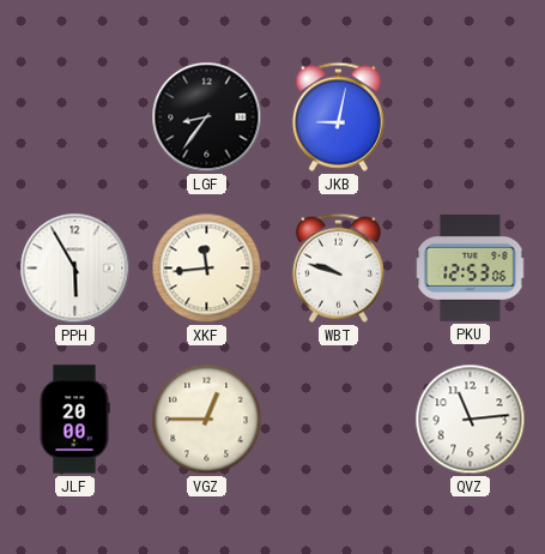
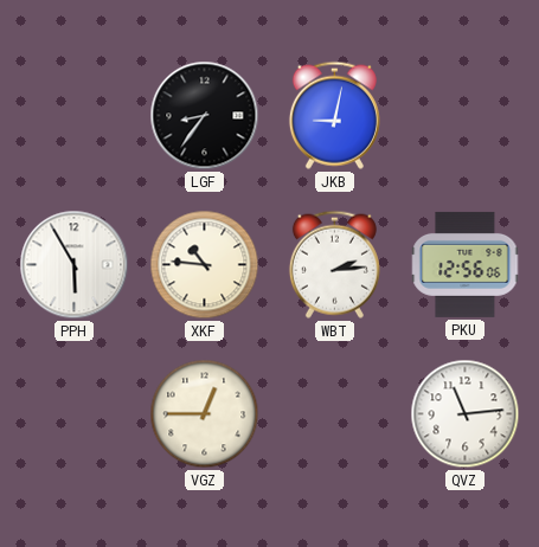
XKF: 11:44 -> 10:46 (205, 265)
WBT: 9:48 -> 2:14 (334, 264)
PKU: 12:53 -> 12:56 (466, 264)
JLF: 20:00 -> none (74, 420)
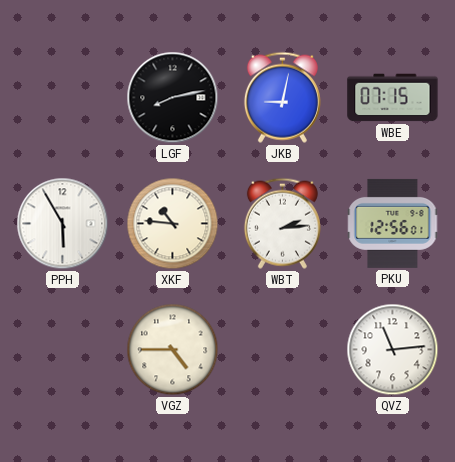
LGF: 8:36 -> 8:13 (173, 98)
WBE: none -> 07:15 (393, 98)
PKU: 12:56:06 -> 12:56:01 (393, 223)
VGZ: 12:45 -> 4:45 (173, 350)
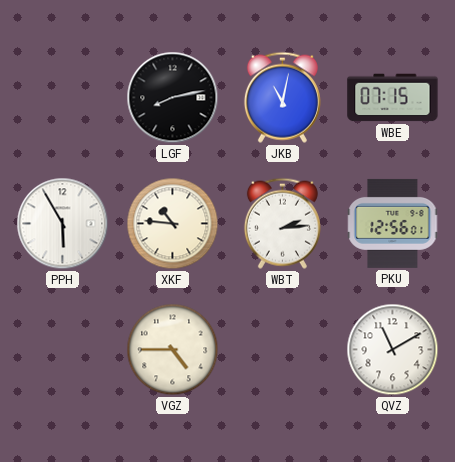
JKB: 9:02 -> 11:02 (282, 97)
QVZ: 11:14 -> 11:10 (393, 350)
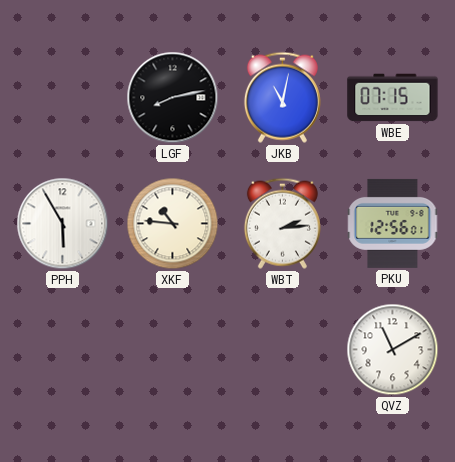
VGZ: 4:45 -> none (173, 350)
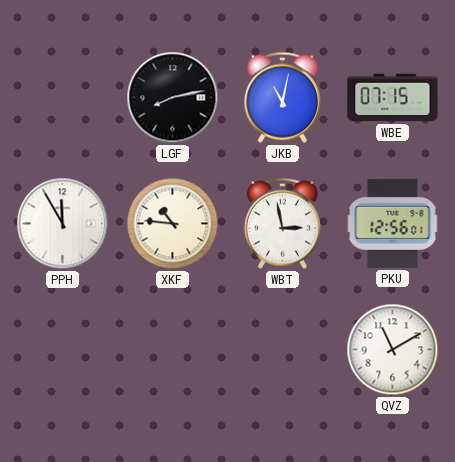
PPH: 5:55 -> 11:55 (63, 224)
WBT: 2:14 -> 2:58 (282, 223)
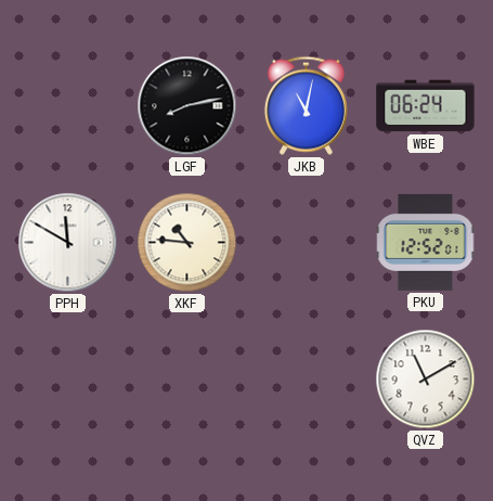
WBE: 07:15 -> 06:24 (426, 106)
PPH: 11:55 -> 11:50 (68, 243)
WBT: 2:58 -> none (282, 223)
PKU: 12:56 -> 12:52 (426, 242)
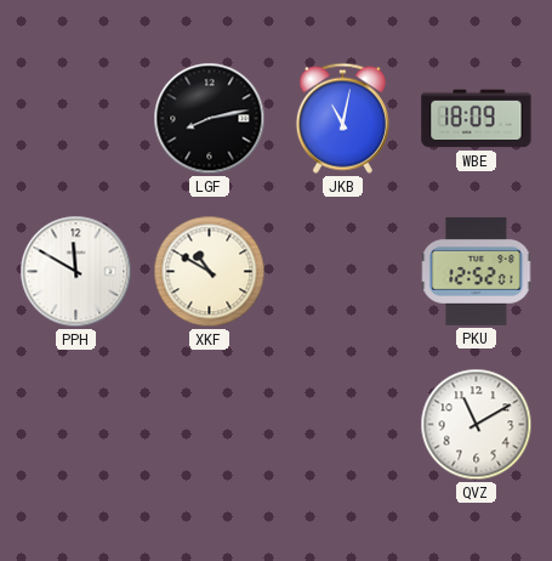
WBE: 06:24 -> 18:09 (477, 119)
XKF: 10:46 -> 10:50 (210, 272)
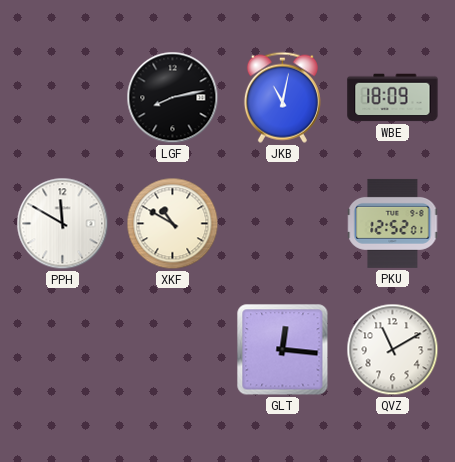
GLT: none -> 12:16 (283, 350)
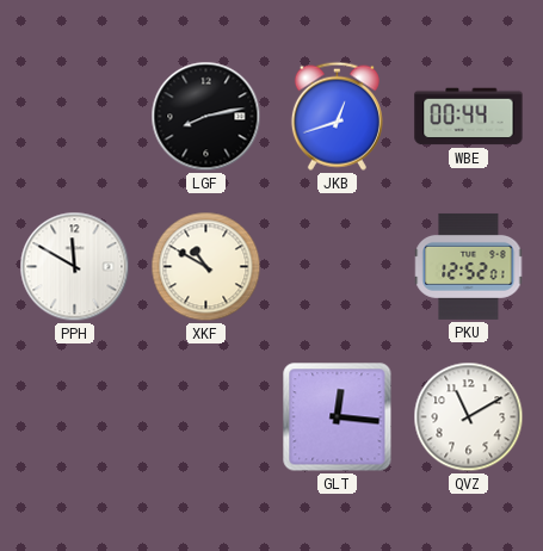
JKB: 11:02 -> 12:42 (337, 116)
WBE: 18:09 -> 00:44 (469, 117)
